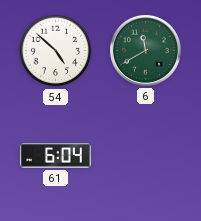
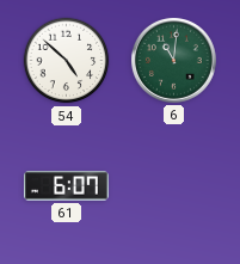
6: 11:40 -> 11:01 (173, 60)
61: 6:04 -> 6:07 (66, 186)
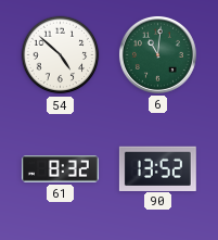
61: 6:07 -> 8:32 (60, 169)
90: none -> 13:52 (157, 168)
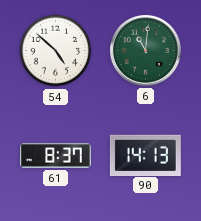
61: 8:32 -> 8:37 (55, 156)
90: 13:52 -> 14:13 (145, 155)
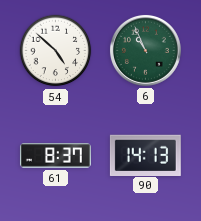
6: 11:01 -> 10:56 (145, 50)
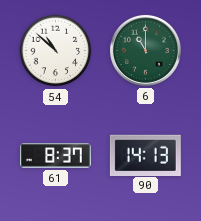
54: 4:52 -> 10:52 (56, 51)
6: 10:56 -> 11:00 (145, 50)
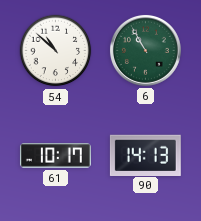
6: 11:00 -> 10:55 (145, 50)
61: 8:37 -> 10:17 (55, 156)
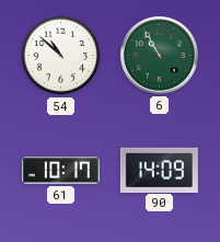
90: 14:13 -> 14:09 (159, 170)
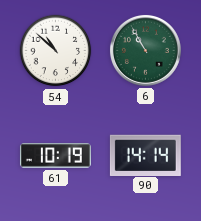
61: 10:17 -> 10:19 (55, 156)
90: 14:09 -> 14:14 (145, 155)
